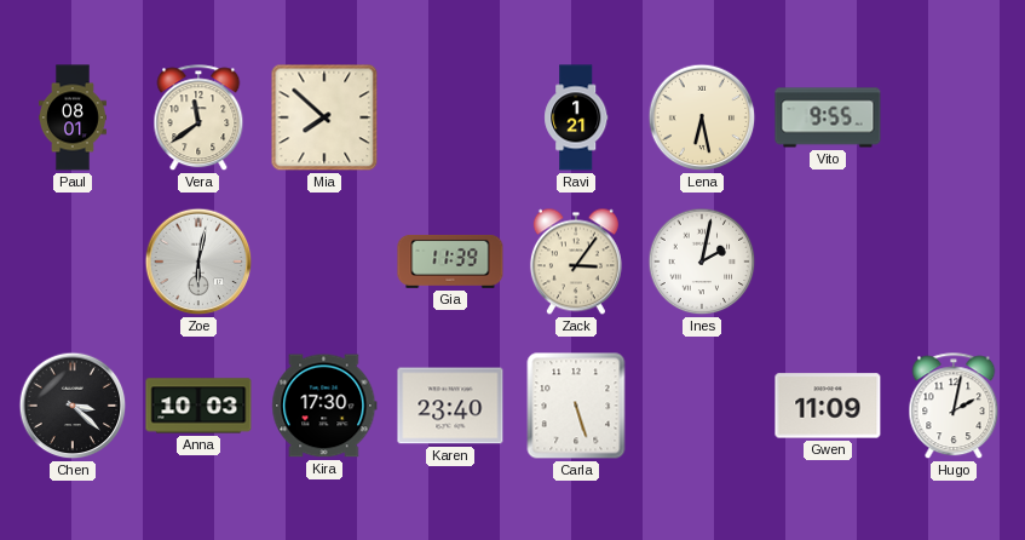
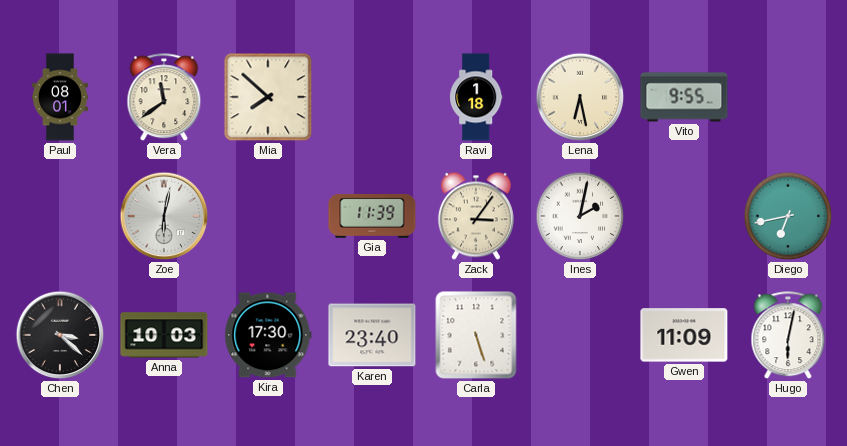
Ravi: 1:21 -> 1:18 (476, 97)
Diego: none -> 6:43 (788, 216)
Hugo: 2:02 -> 6:02 (788, 336)
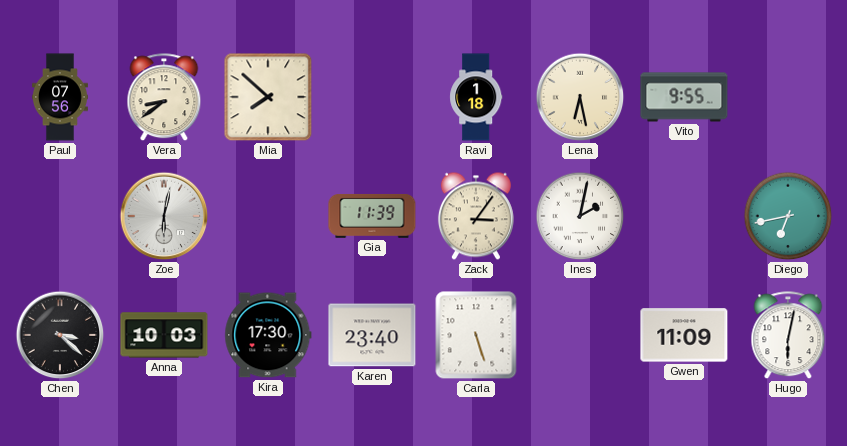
Paul: 08:01 -> 07:56 (61, 97)
Vera: 11:39 -> 8:39 (164, 98)
